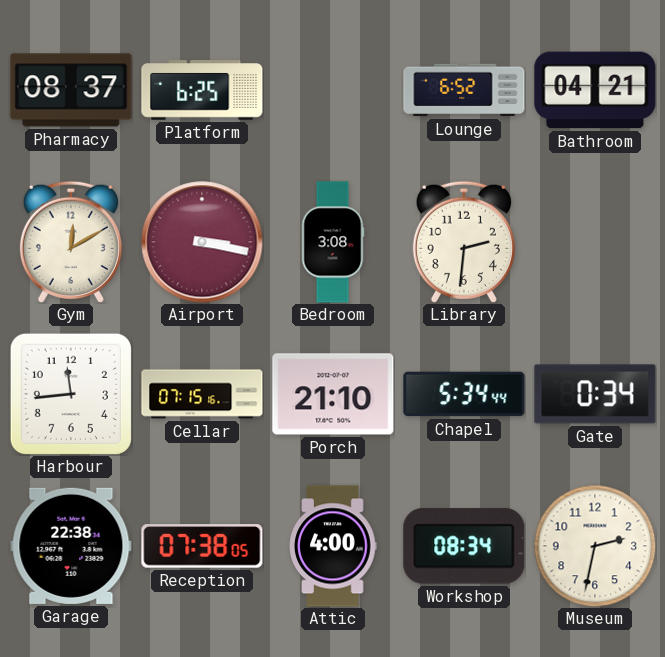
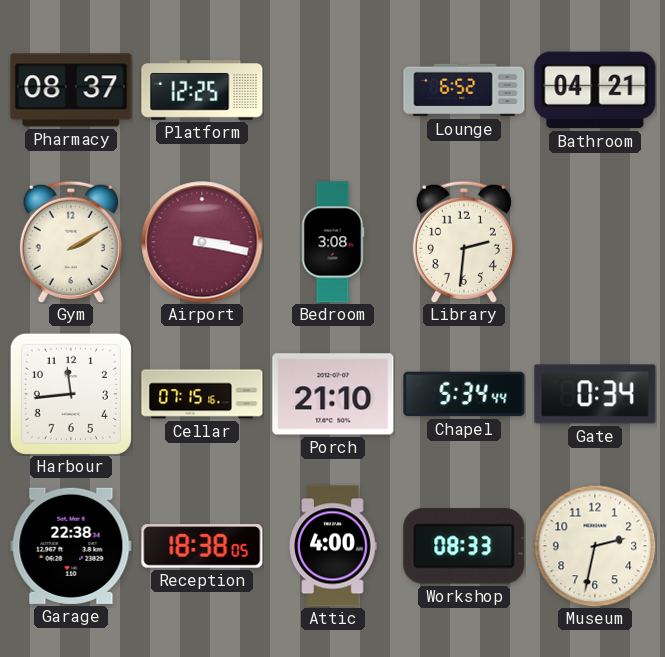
Platform: 6:25 -> 12:25 (202, 90)
Gym: 12:10 -> 2:10 (71, 242)
Reception: 07:38 -> 18:38 (202, 546)
Workshop: 08:34 -> 08:33 (464, 546)
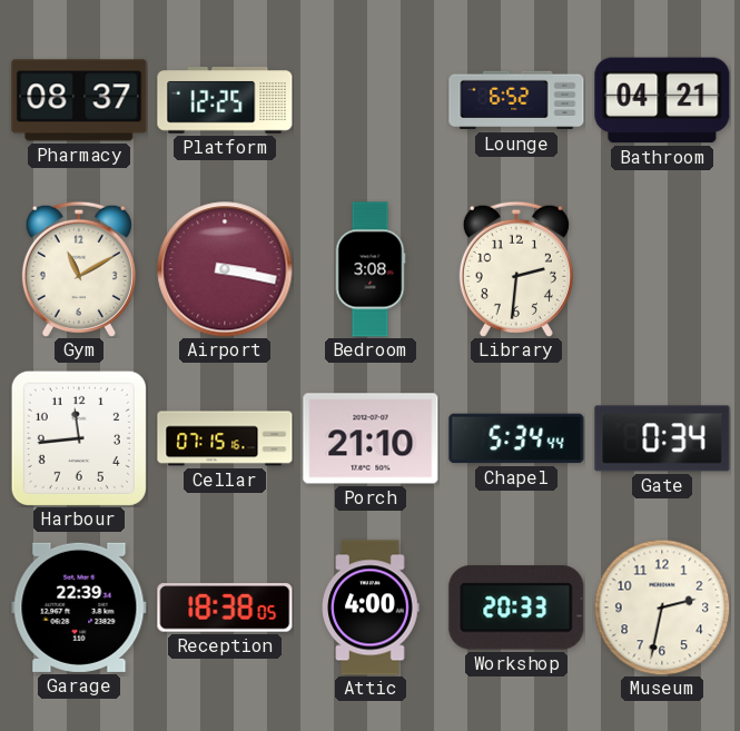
Gym: 2:10 -> 11:10 (79, 269)
Garage: 22:38 -> 22:39 (79, 607)
Workshop: 08:33 -> 20:33 (516, 607)
